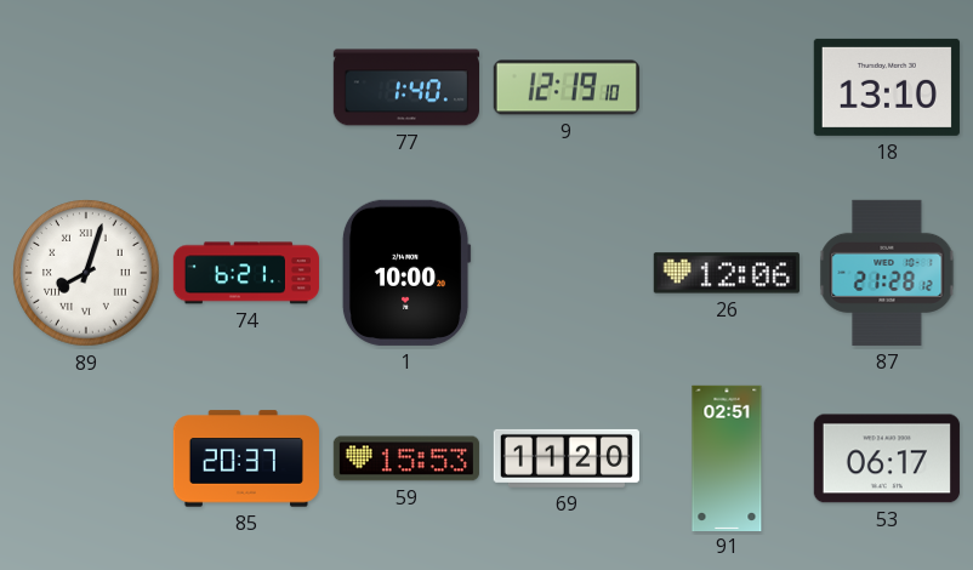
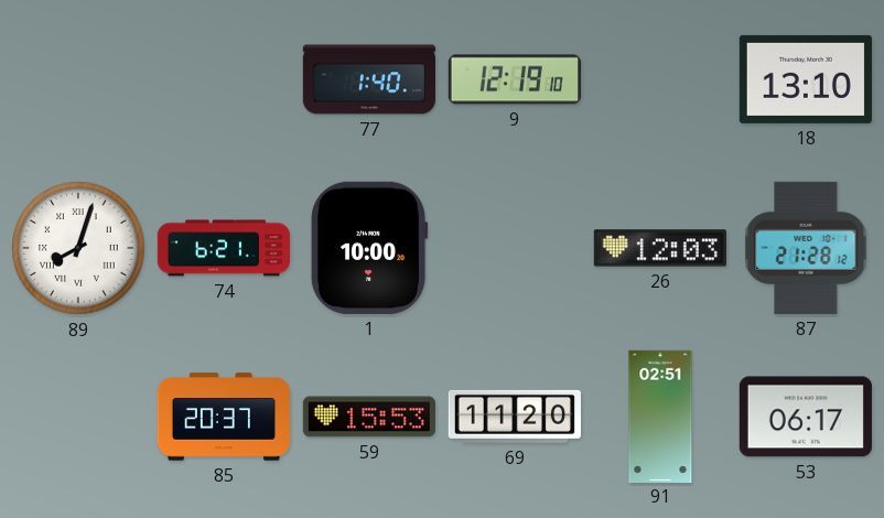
26: 12:06 -> 12:03 (660, 248)
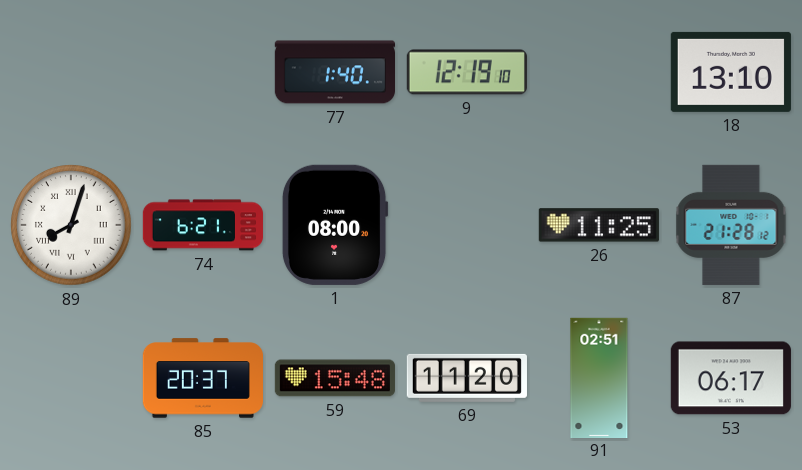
1: 10:00 -> 08:00 (335, 225)
26: 12:03 -> 11:25 (599, 225)
59: 15:53 -> 15:48 (335, 378)
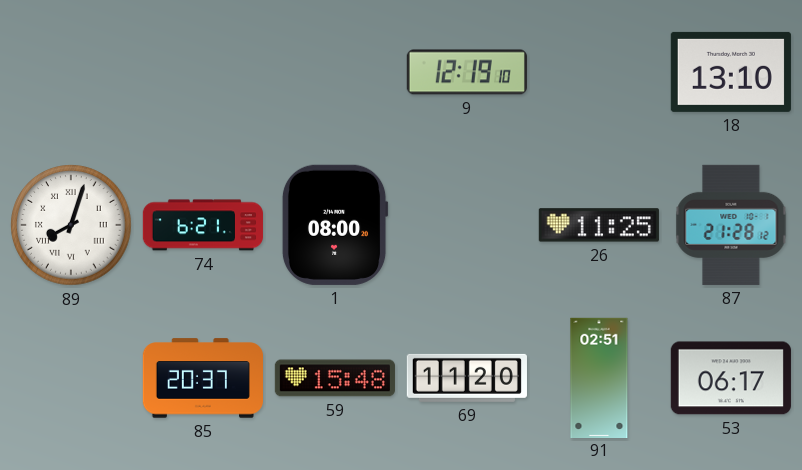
77: 1:40 -> none (334, 72)
